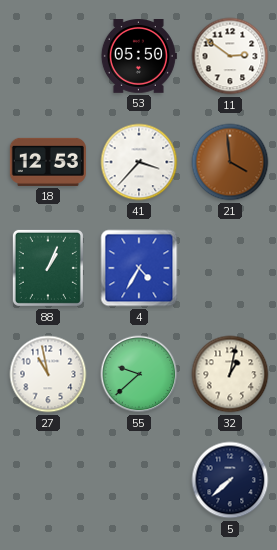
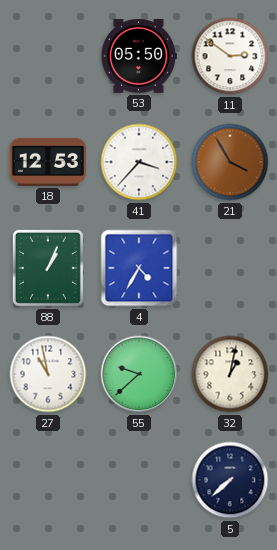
21: 3:59 -> 3:55 (230, 162)
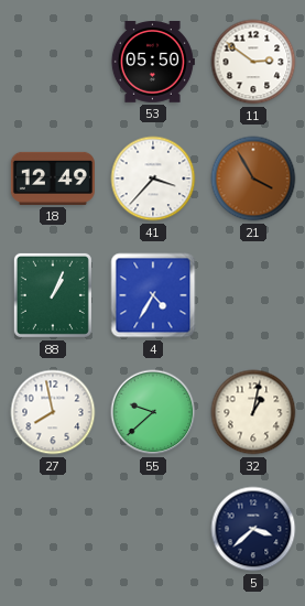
18: 12:53 -> 12:49 (53, 178)
27: 10:58 -> 7:58 (53, 412)
5: 7:38 -> 3:38 (253, 529)
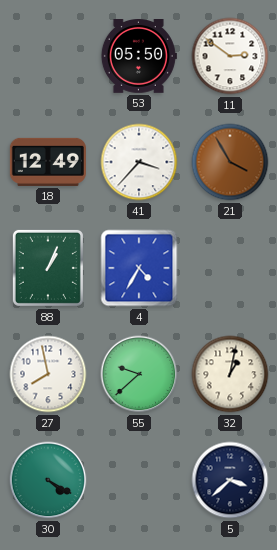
30: none -> 4:20 (48, 480)
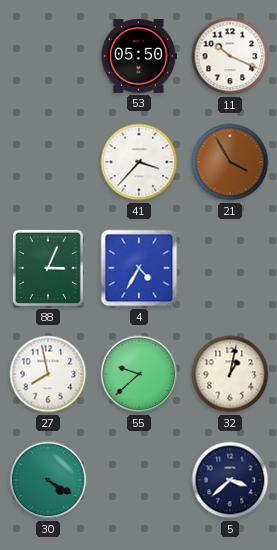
11: 2:51 -> 10:19 (230, 56)
18: 12:49 -> none (48, 162)
88: 1:04 -> 3:04 (48, 268)
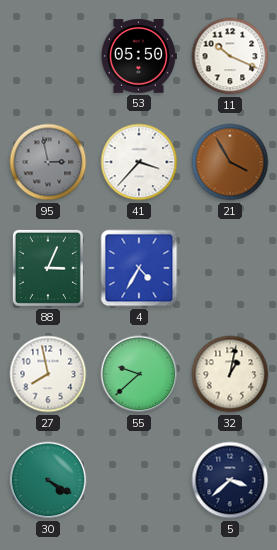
95: none -> 2:58 (48, 162)
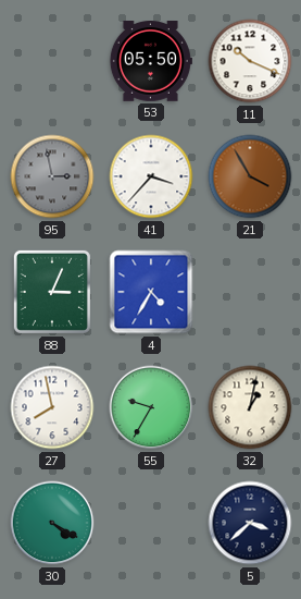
55: 9:38 -> 9:35 (151, 407)
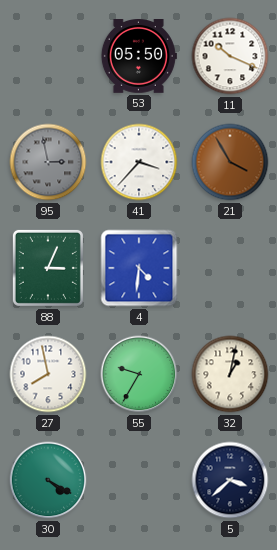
4: 4:35 -> 4:31 (139, 268)
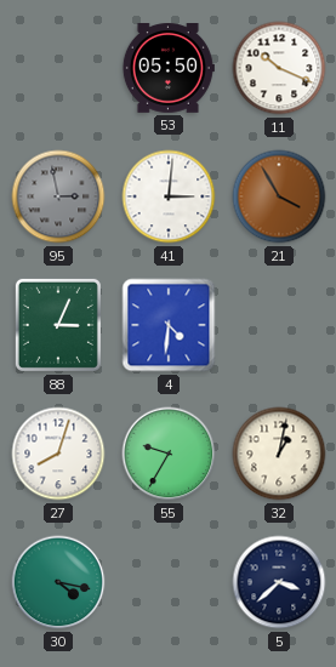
41: 3:37 -> 3:01 (169, 196)
27: 7:58 -> 8:03 (58, 454)
30: 4:20 -> 4:17 (58, 582)
